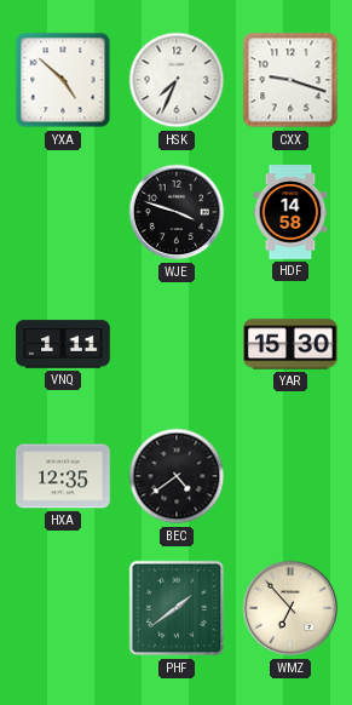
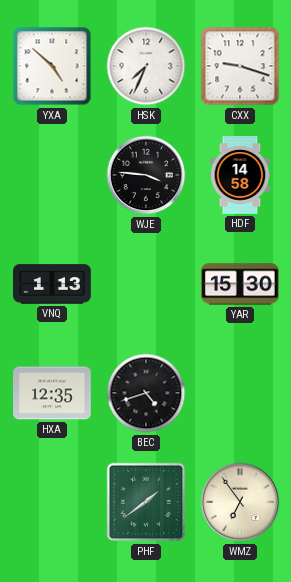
WJE: 3:48 -> 3:46 (146, 175)
VNQ: 1:11 -> 1:13 (52, 284)
BEC: 4:39 -> 4:42 (146, 393)
WMZ: 6:53 -> 6:54 (240, 502)
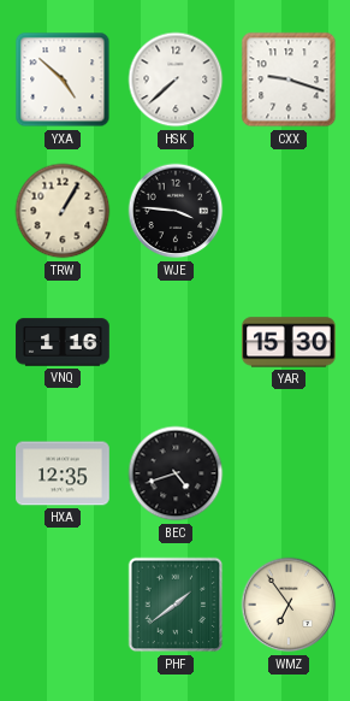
HSK: 7:34 -> 7:38 (176, 79)
TRW: none -> 1:05 (63, 211)
HDF: 14:58 -> none (240, 175)
VNQ: 1:13 -> 1:16 (63, 342)
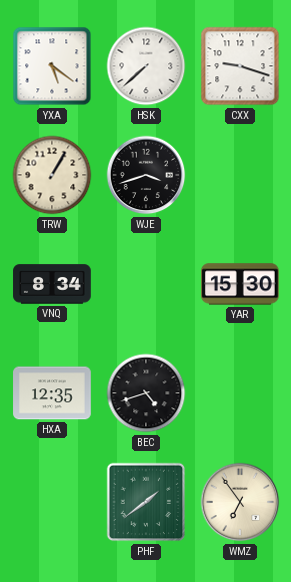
YXA: 4:52 -> 5:21 (52, 66)
WJE: 3:46 -> 3:42 (146, 175)
VNQ: 1:16 -> 8:34 (52, 284)
